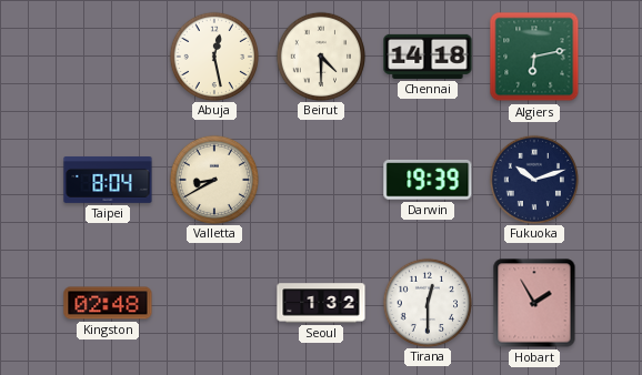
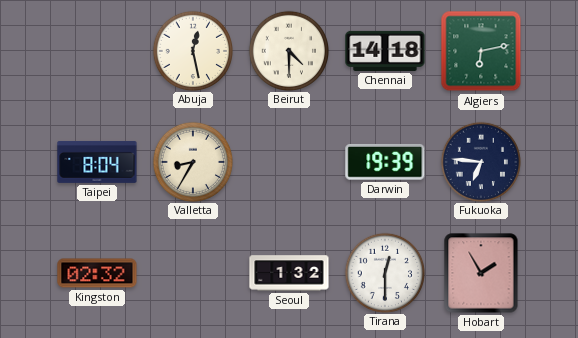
Valletta: 8:40 -> 8:35 (192, 161)
Fukuoka: 10:12 -> 6:46 (480, 161)
Kingston: 02:48 -> 02:32 (97, 273)
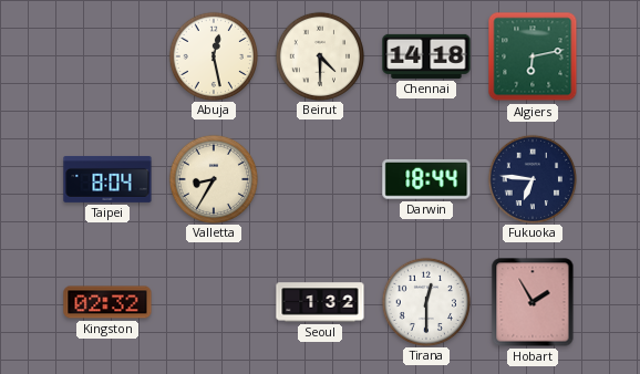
Darwin: 19:39 -> 18:44 (426, 179)
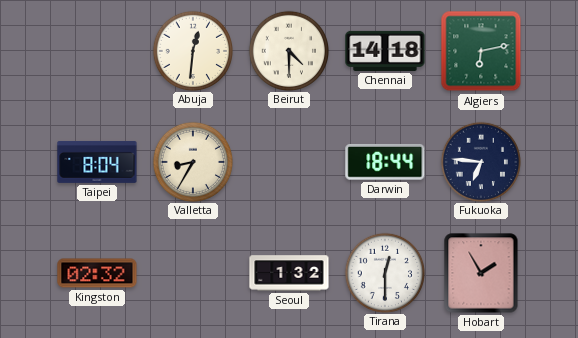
Abuja: 12:28 -> 12:31 (192, 50)
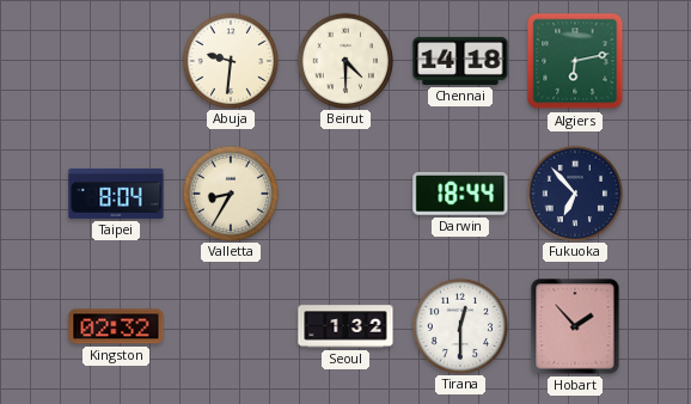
Abuja: 12:31 -> 9:31 (230, 60)
Fukuoka: 6:46 -> 6:53 (574, 192)
Hobart: 1:55 -> 1:53 (575, 326)
